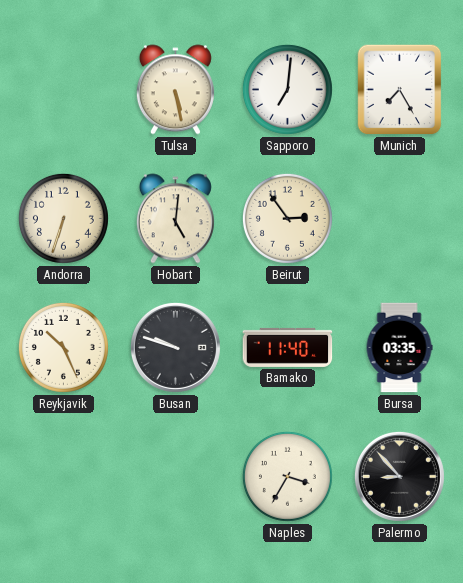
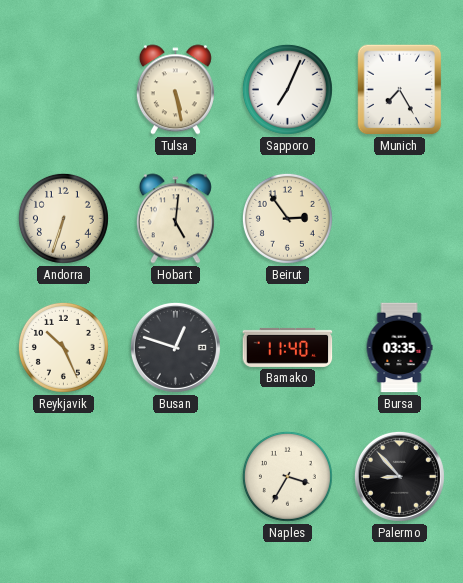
Sapporo: 7:01 -> 7:04 (287, 89)
Busan: 9:48 -> 12:48 (175, 347)
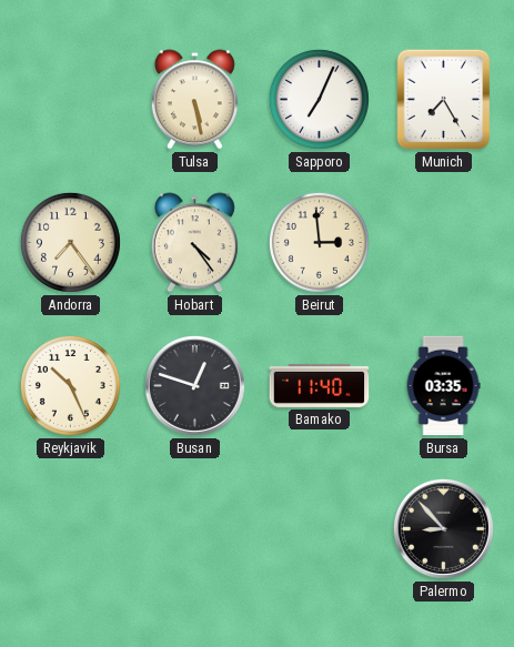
Andorra: 6:33 -> 7:24 (70, 242)
Hobart: 5:01 -> 4:24 (194, 243)
Beirut: 2:54 -> 2:59 (319, 242)
Naples: 3:35 -> none (287, 476)
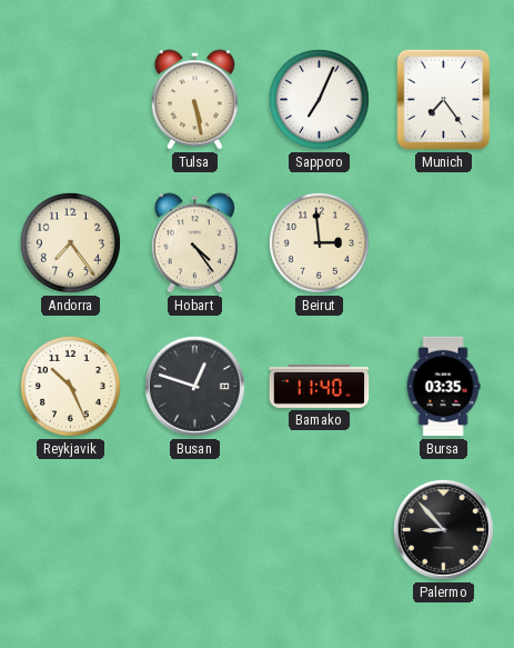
Munich: 7:25 -> 7:24 (444, 100)
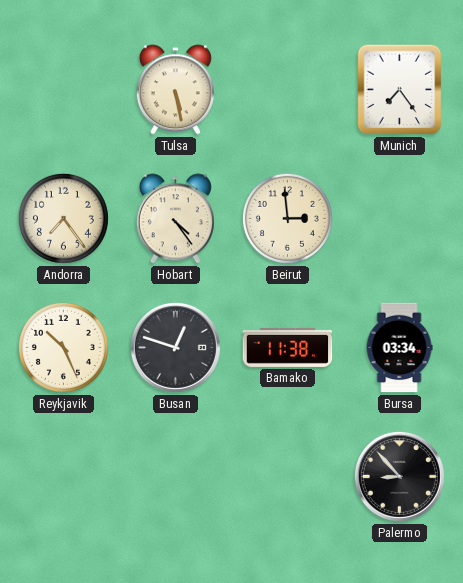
Sapporo: 7:04 -> none (319, 99)
Bamako: 11:40 -> 11:38 (288, 347)
Bursa: 03:35 -> 03:34 (399, 348)
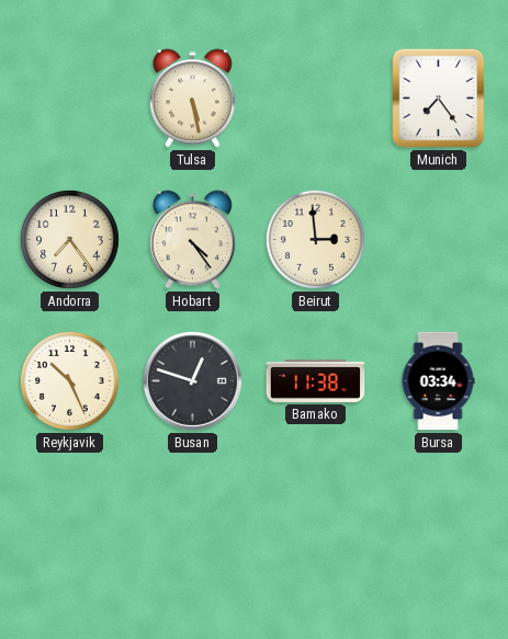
Palermo: 8:53 -> none (399, 476)
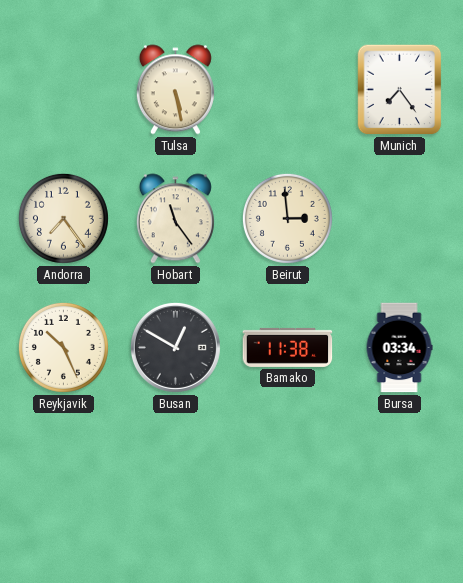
Hobart: 4:24 -> 11:24 (175, 219)
Busan: 12:48 -> 12:50 (175, 347)
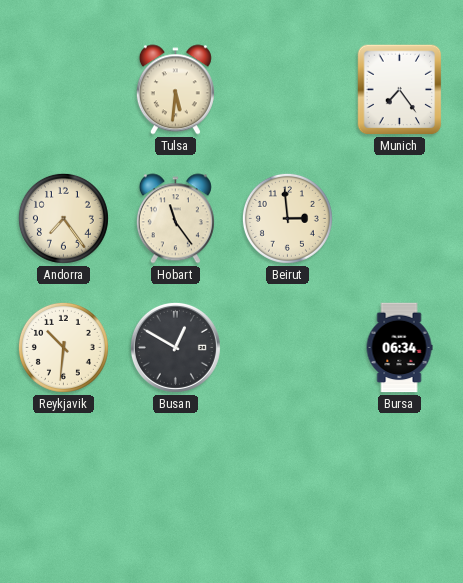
Tulsa: 5:28 -> 5:31 (175, 90)
Reykjavik: 10:26 -> 10:31 (63, 347)
Bamako: 11:38 -> none (288, 347)
Bursa: 03:34 -> 06:34 (399, 348)
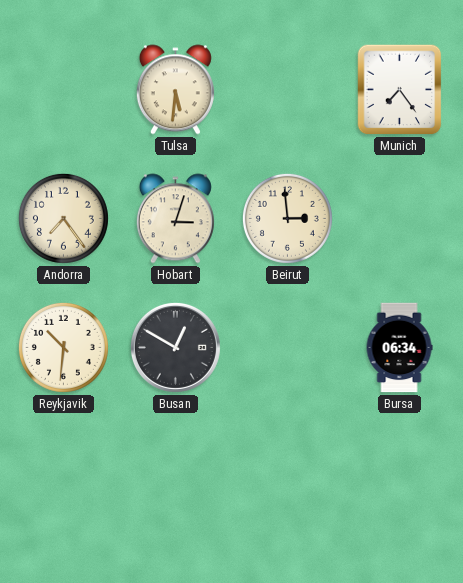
Hobart: 11:24 -> 3:03 (175, 219)
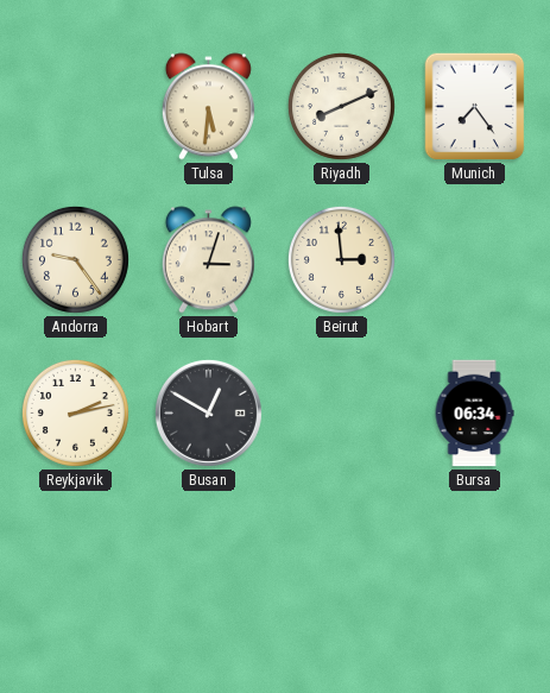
Riyadh: none -> 8:11 (341, 106)
Andorra: 7:24 -> 9:24 (75, 259)
Reykjavik: 10:31 -> 2:13 (75, 412)
